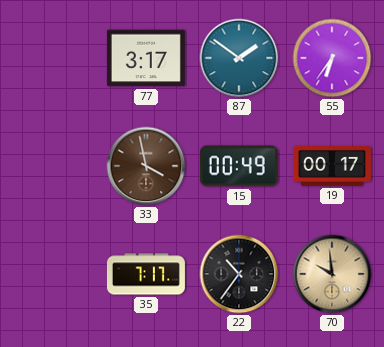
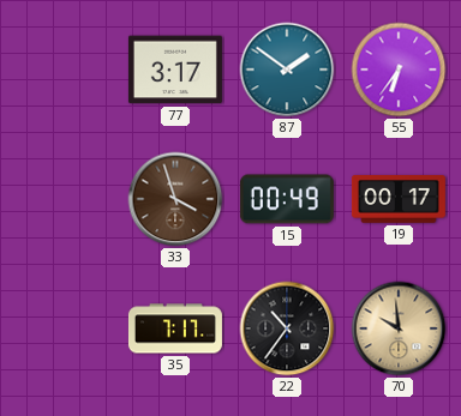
33: 3:58 -> 3:57 (175, 199)
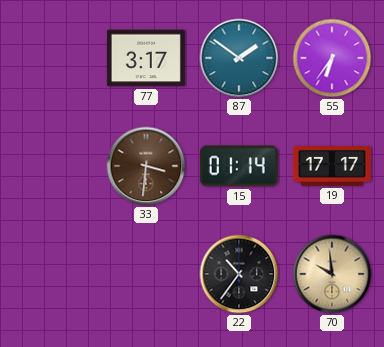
33: 3:57 -> 3:31 (146, 166)
15: 00:49 -> 01:14 (239, 166)
19: 00:17 -> 17:17 (332, 167)
35: 7:17 -> none (175, 328)
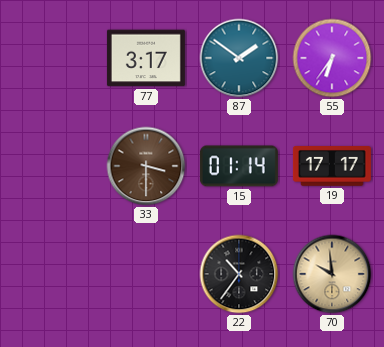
33: 3:31 -> 3:30 (146, 166)
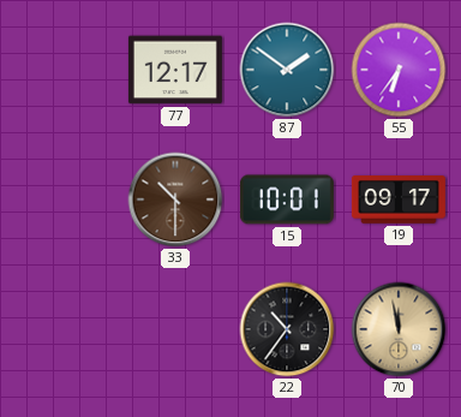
77: 3:17 -> 12:17 (175, 70)
33: 3:30 -> 10:30 (175, 199)
15: 01:14 -> 10:01 (287, 199)
19: 17:17 -> 09:17 (399, 201)
70: 9:59 -> 11:58 (399, 329)
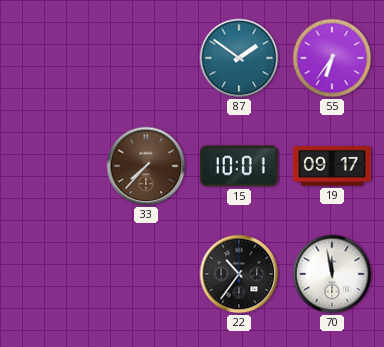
77: 12:17 -> none (175, 70)
33: 10:30 -> 7:37 (146, 166)
70 dial: champagne -> white (332, 274)
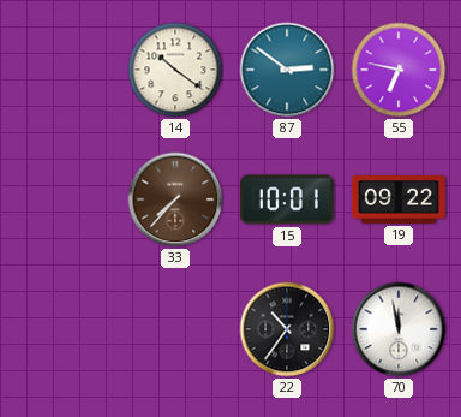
14: none -> 10:21 (175, 70)
87: 1:51 -> 2:51 (287, 70)
55: 6:36 -> 6:47 (399, 70)
19: 09:17 -> 09:22 (399, 201)
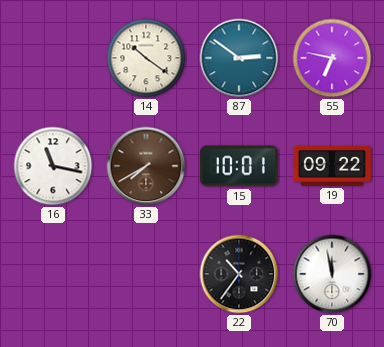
16: none -> 11:17 (53, 166)
33: 7:37 -> 7:40 (146, 166)
